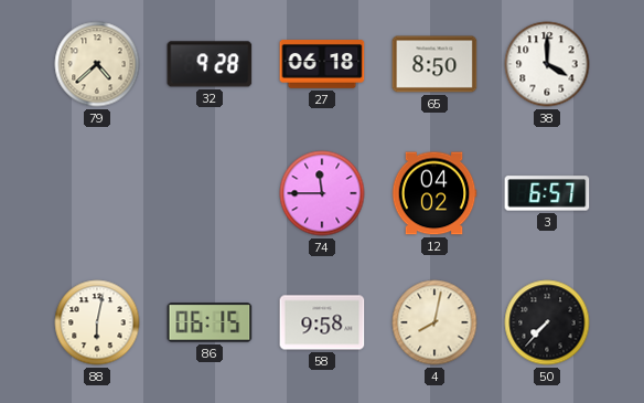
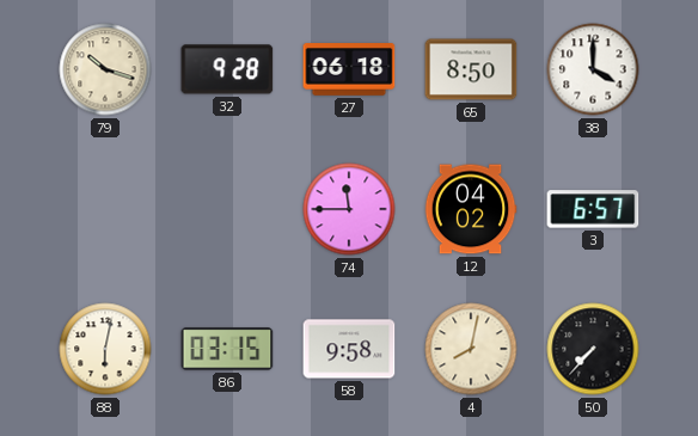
79: 4:38 -> 10:18 (105, 69)
86: 06:15 -> 03:15 (227, 349)
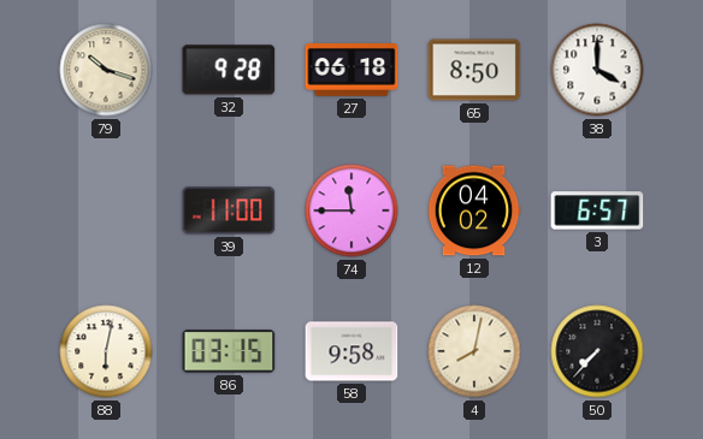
39: none -> 11:00 (229, 210)
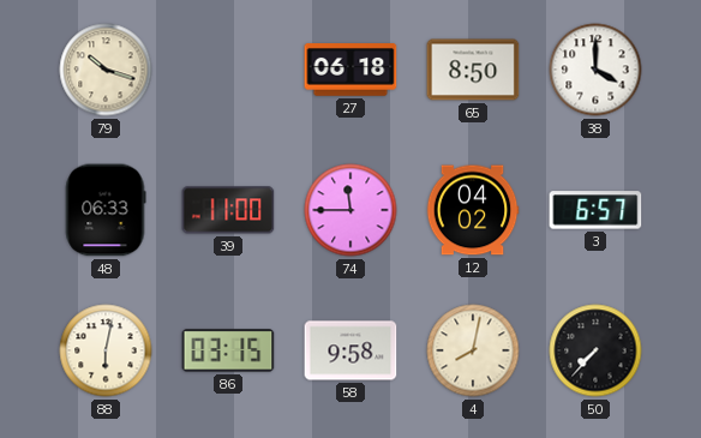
32: 9:28 -> none (229, 70)
48: none -> 06:33 (106, 210)
